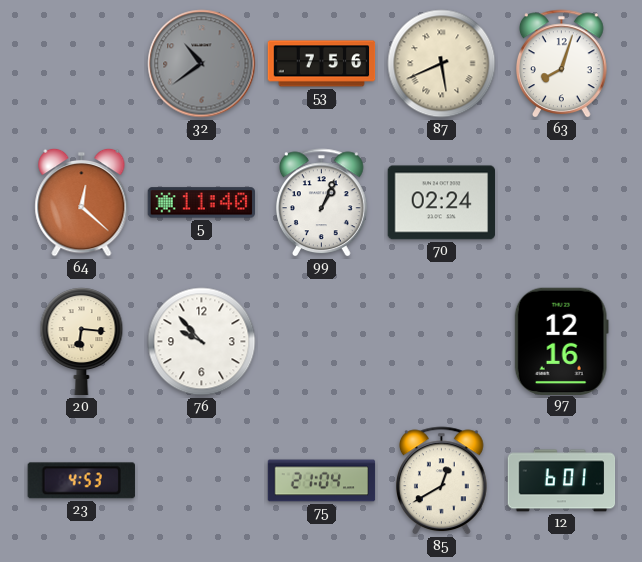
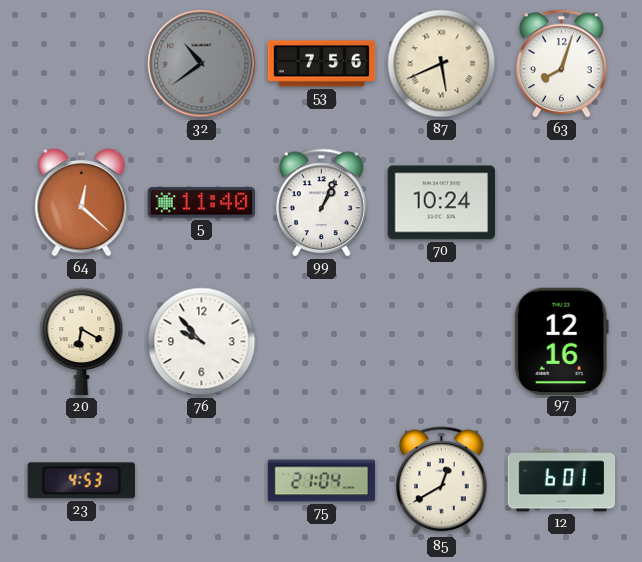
70: 02:24 -> 10:24 (442, 203)
20: 6:16 -> 6:20 (82, 342)
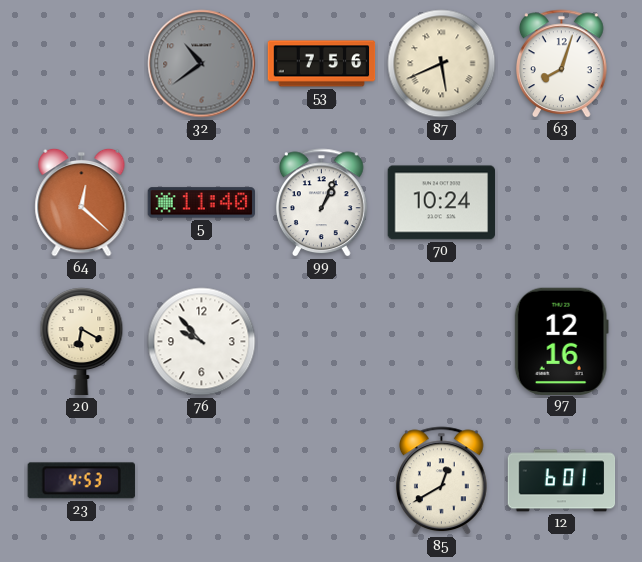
75: 21:04 -> none (322, 481)
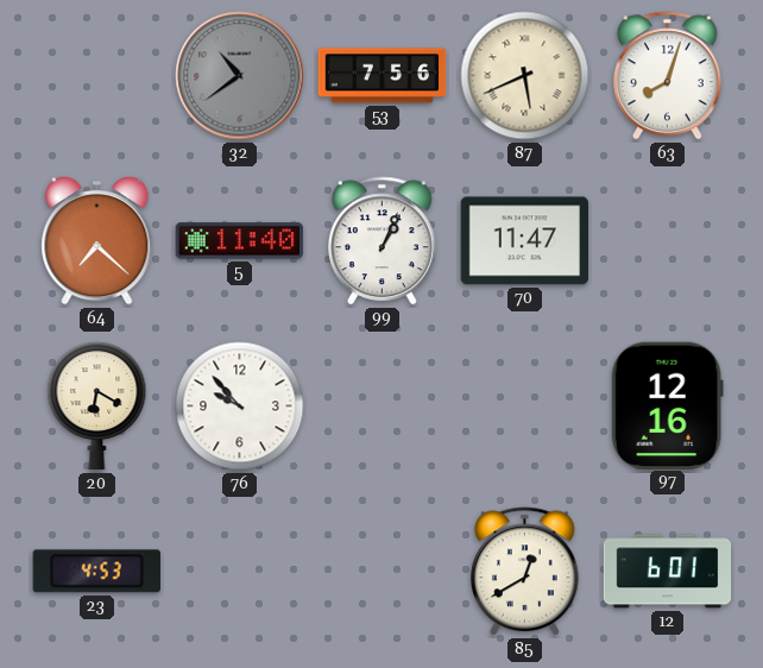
64: 12:22 -> 7:22 (97, 240)
70: 10:24 -> 11:47 (525, 241)
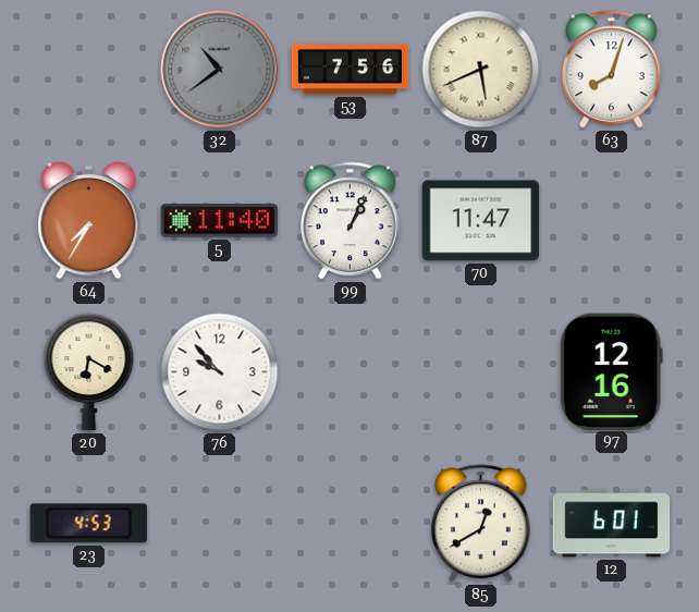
64: 7:22 -> 7:35 (89, 220)
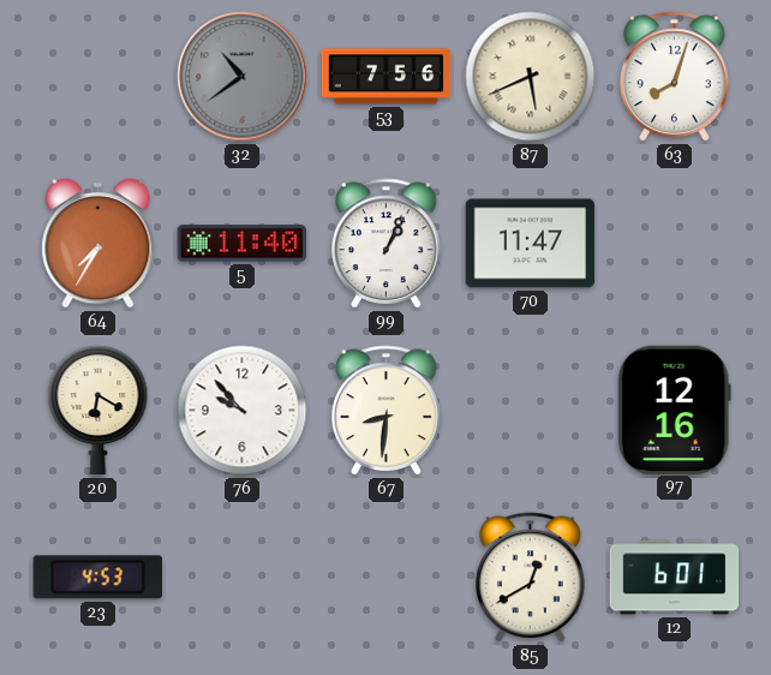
67: none -> 8:31 (387, 411)
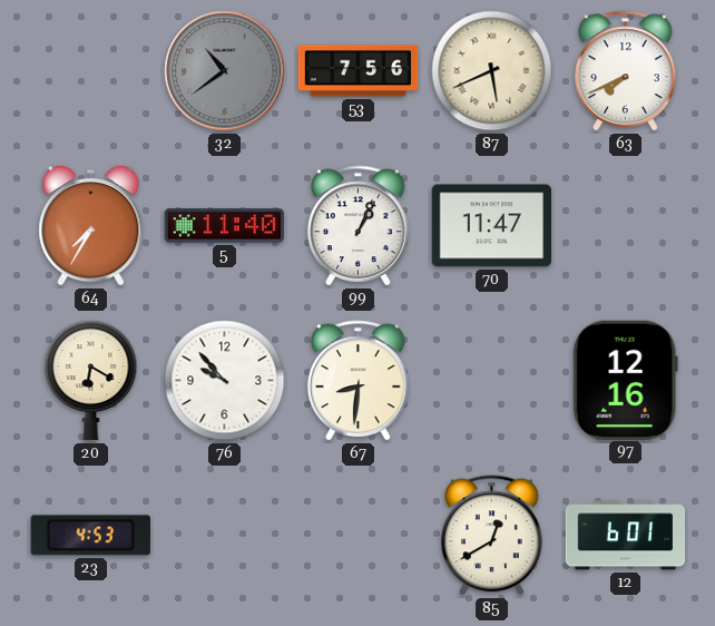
63: 8:03 -> 7:41 (626, 71)
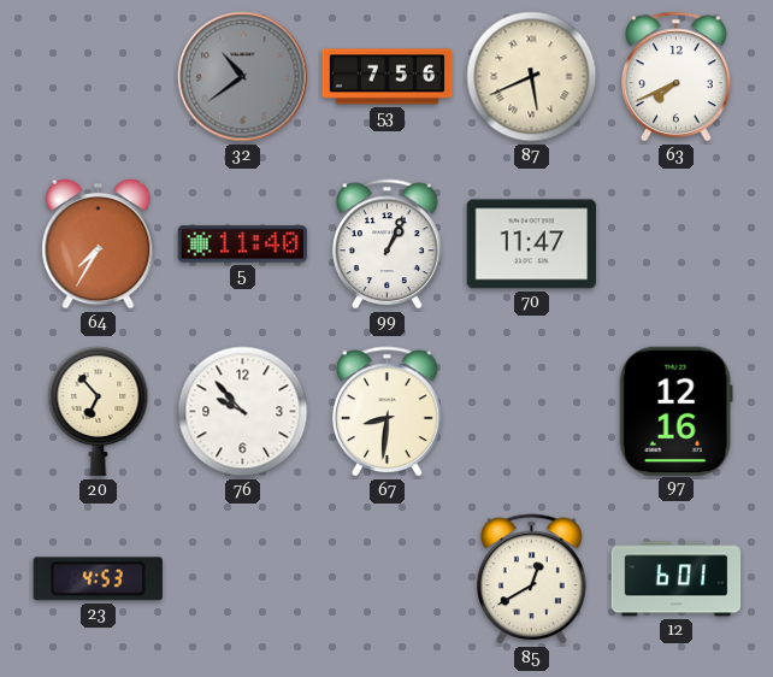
20: 6:20 -> 6:53 (99, 412)
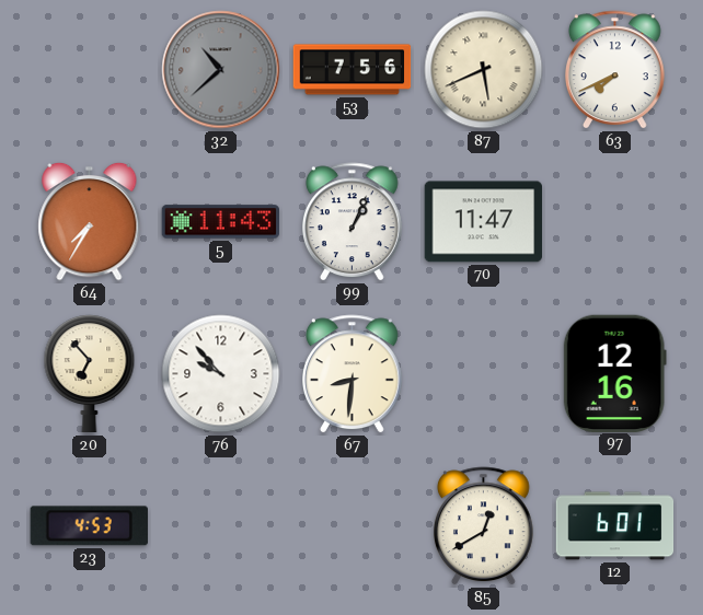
32: 10:39 -> 10:38 (221, 70)
5: 11:40 -> 11:43 (220, 222)
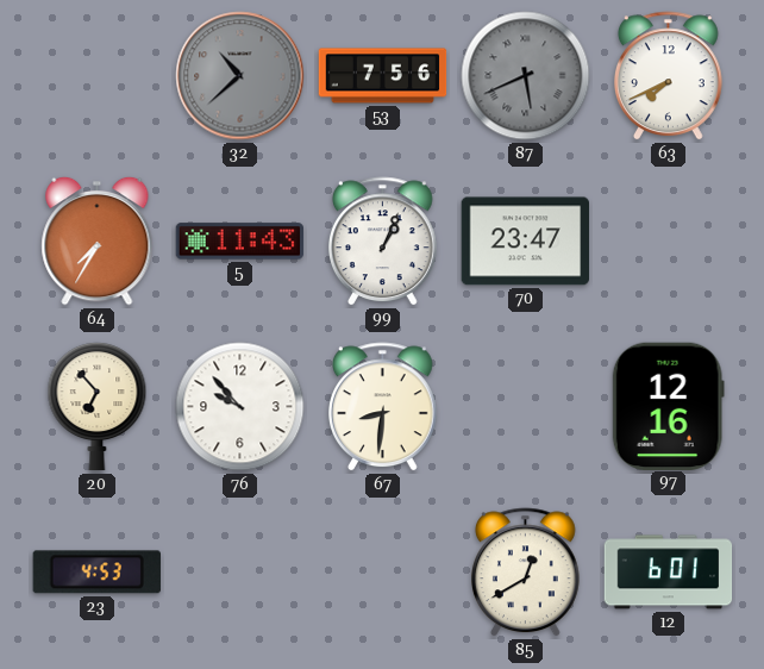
87 dial: cream -> grey (526, 76)
70: 11:47 -> 23:47 (526, 242)
